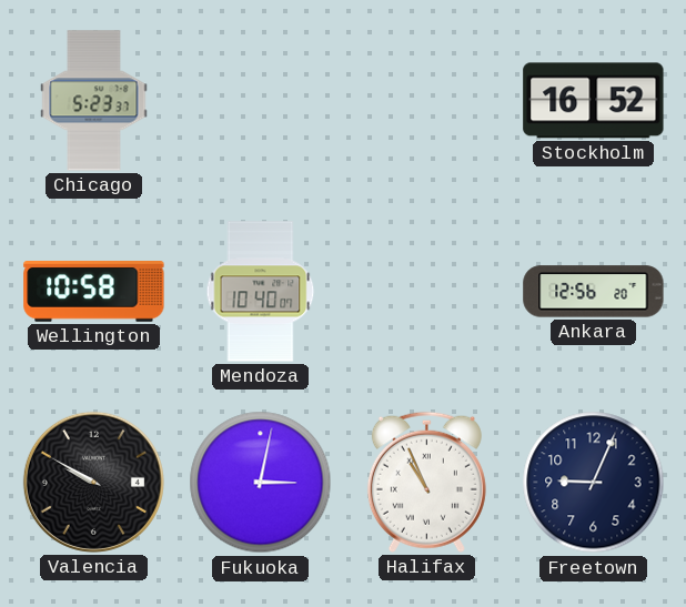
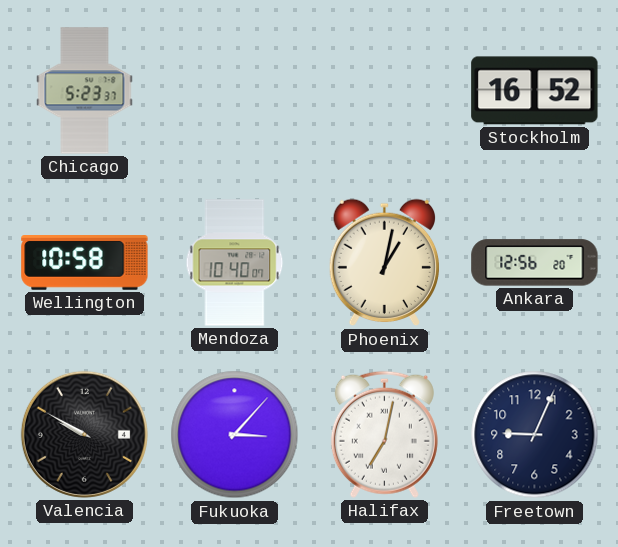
Phoenix: none -> 1:02 (384, 263)
Fukuoka: 3:02 -> 3:07 (235, 435)
Halifax: 10:56 -> 7:02 (384, 434)
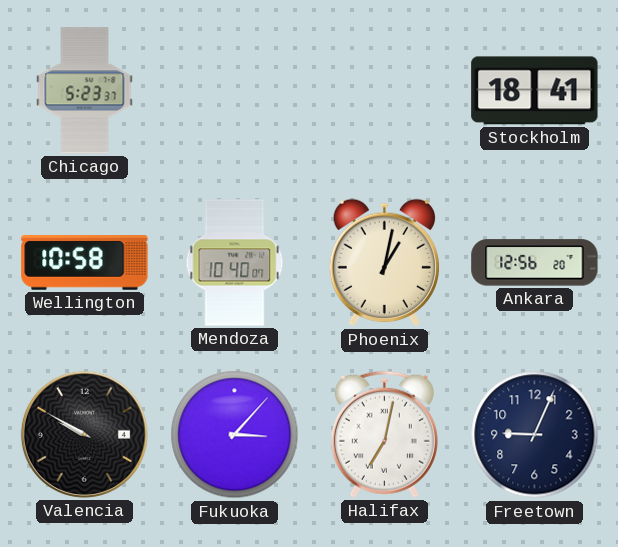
Stockholm: 16:52 -> 18:41 (535, 91)
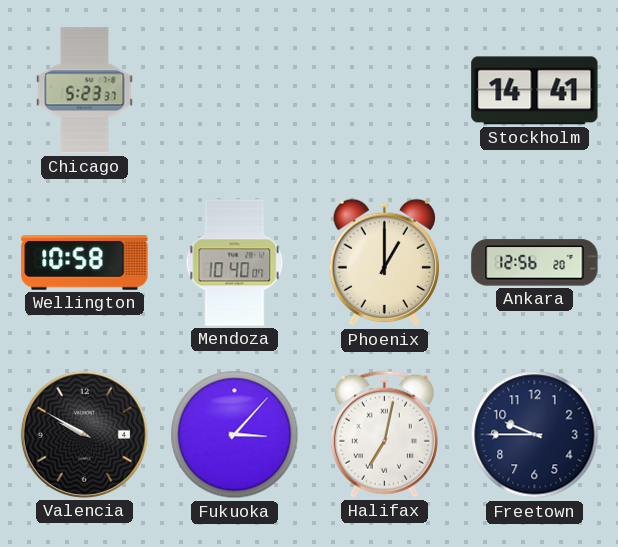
Stockholm: 18:41 -> 14:41 (535, 91)
Phoenix: 1:02 -> 1:00 (384, 263)
Freetown: 9:04 -> 9:45 (535, 435)
